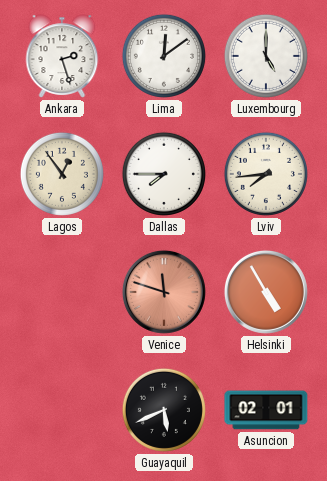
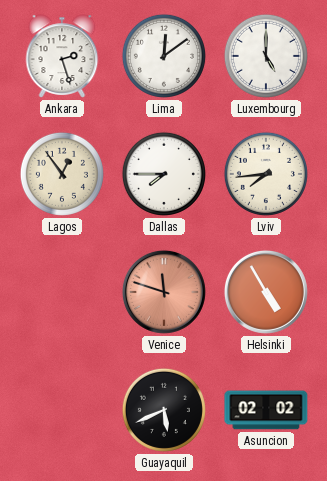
Asuncion: 02:01 -> 02:02 (266, 410)
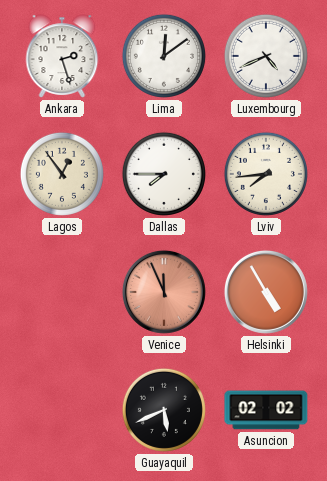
Luxembourg: 5:00 -> 4:41 (266, 56)
Venice: 11:48 -> 11:56 (164, 292)
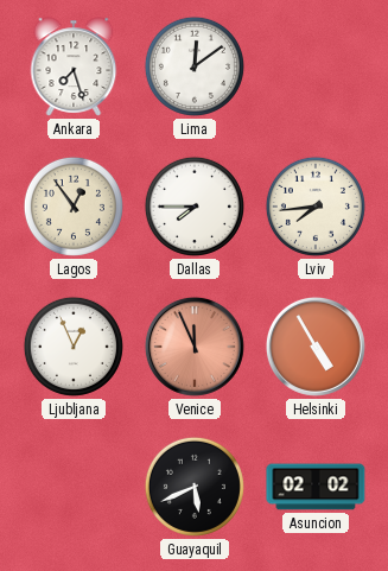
Ankara: 2:27 -> 7:27 (74, 66)
Luxembourg: 4:41 -> none (266, 56)
Ljubljana: none -> 12:56 (74, 347)
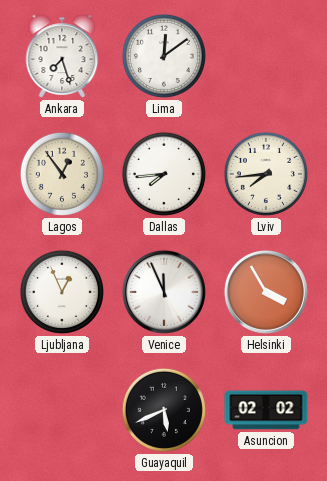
Dallas: 7:45 -> 7:44 (164, 174)
Venice dial: salmon -> white (164, 292)
Helsinki: 4:55 -> 3:55 (266, 292)
